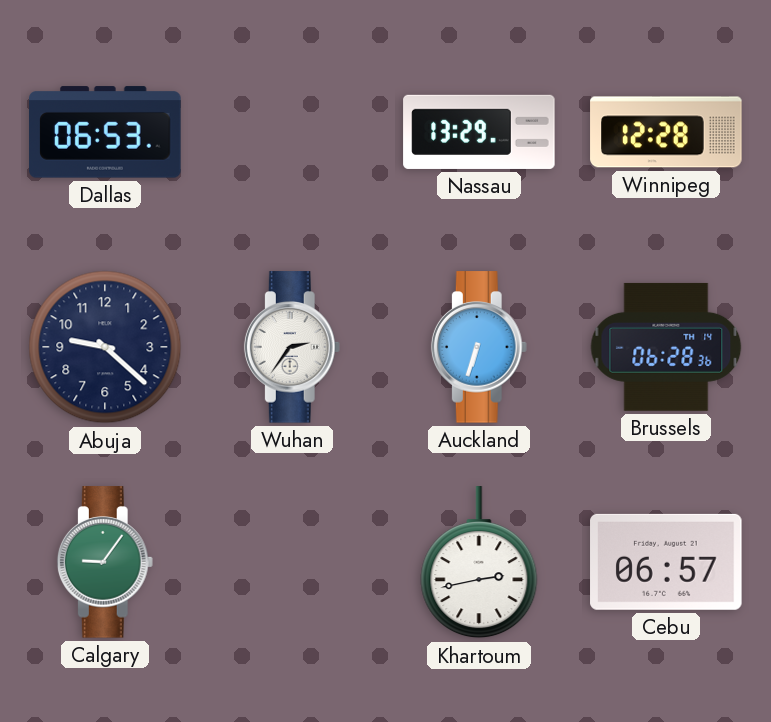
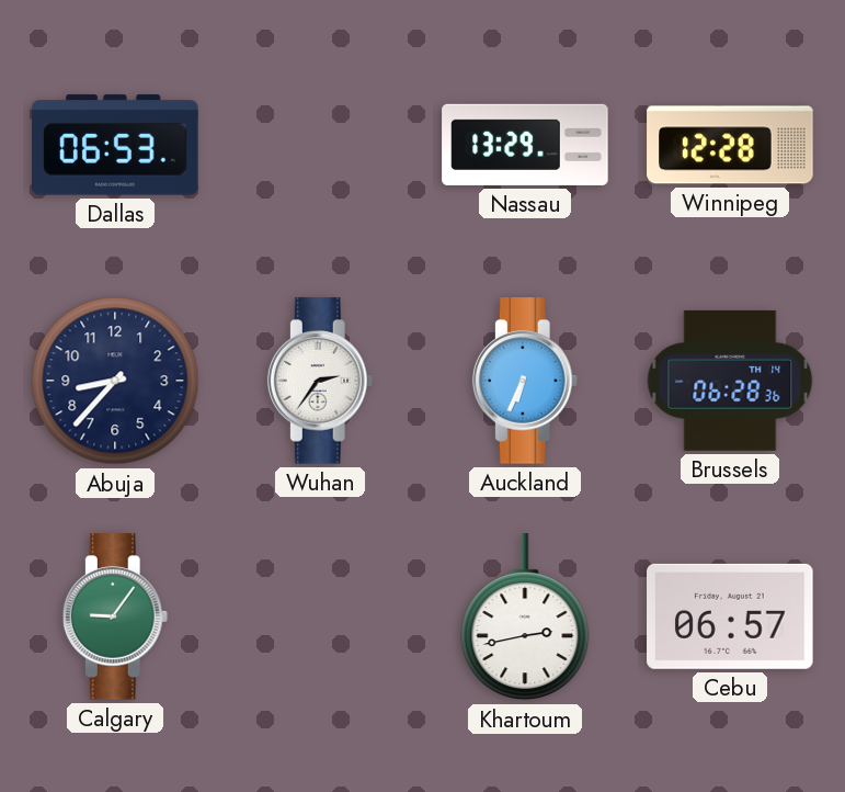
Abuja: 9:22 -> 8:37 (115, 381)
Auckland: 6:33 -> 6:34 (525, 381)
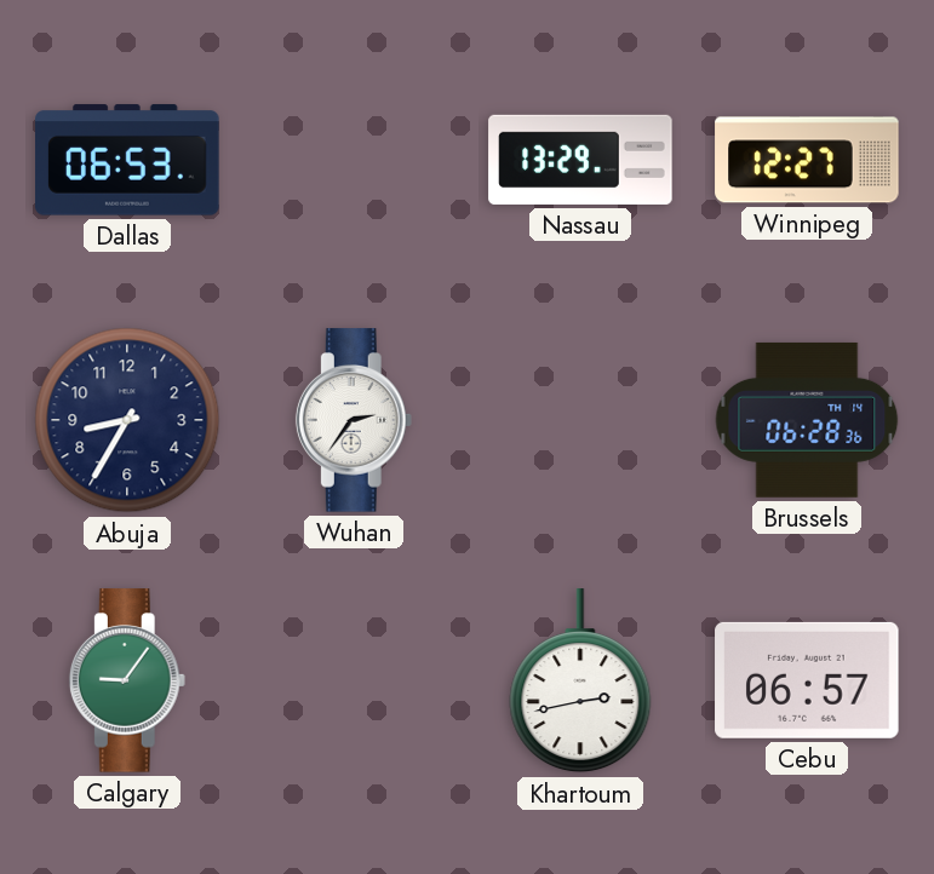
Winnipeg: 12:28 -> 12:27 (807, 160)
Abuja: 8:37 -> 8:35 (127, 420)
Auckland: 6:34 -> none (525, 381)
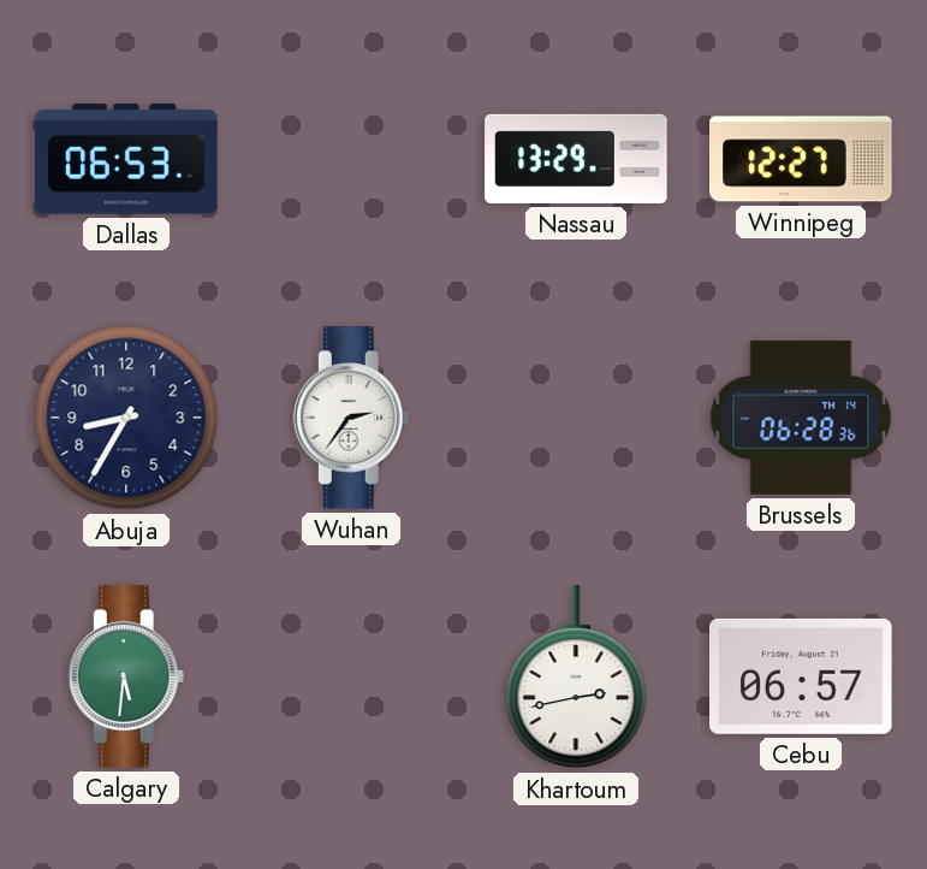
Calgary: 9:06 -> 5:31 (126, 676)
